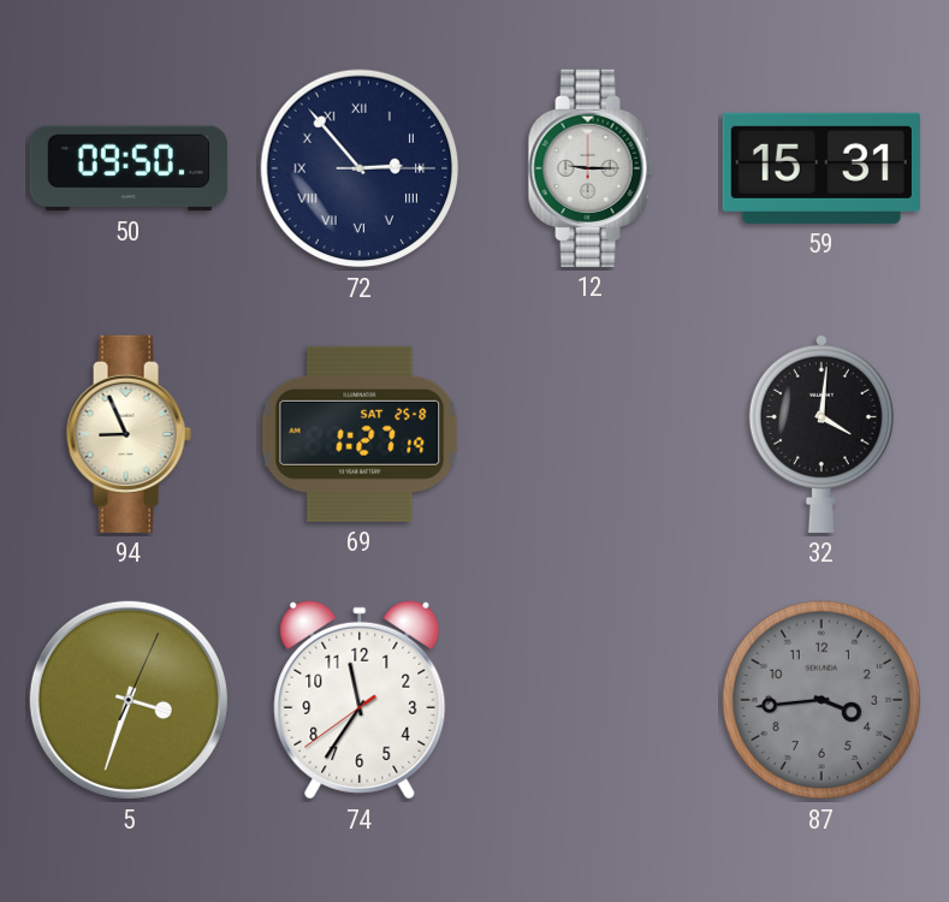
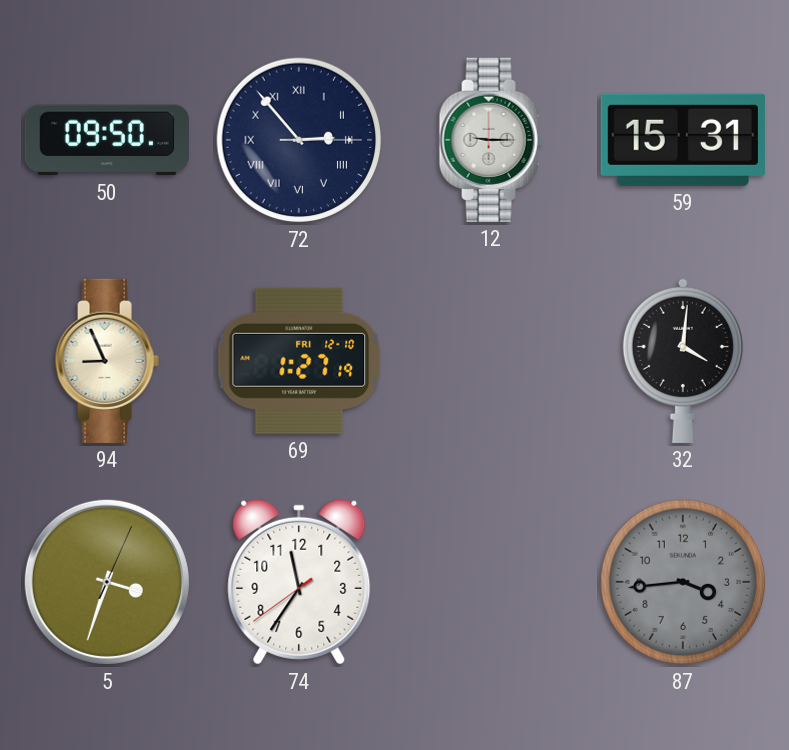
69 date: SAT 25-8 -> FRI 12-10 (299, 361)
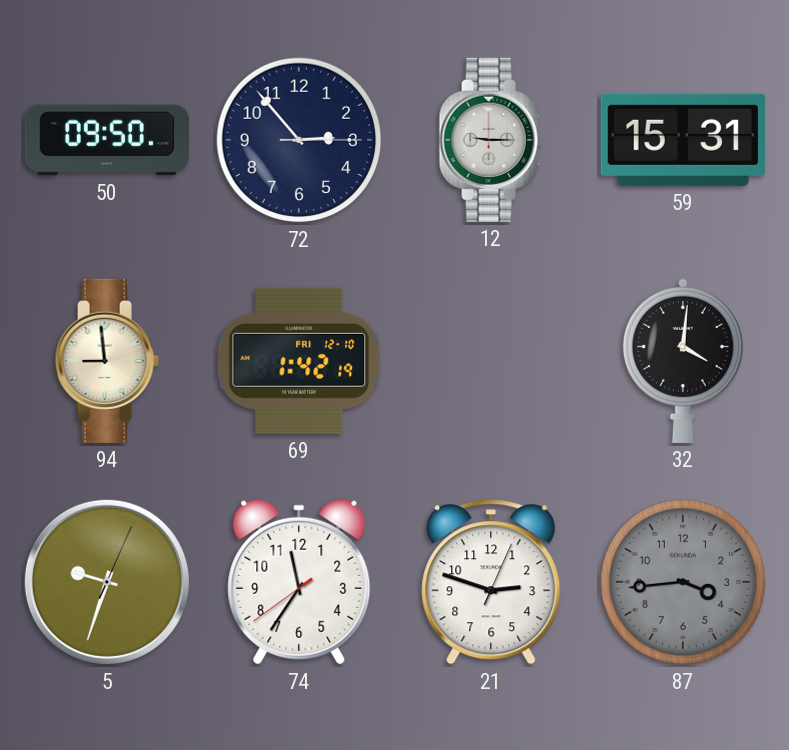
72 numerals: Roman -> Arabic (299, 140)
94: 8:56 -> 8:59 (107, 361)
69: 1:27 -> 1:42 (299, 361)
5: 3:33 -> 9:33 (107, 582)
21: none -> 2:48 (491, 582)
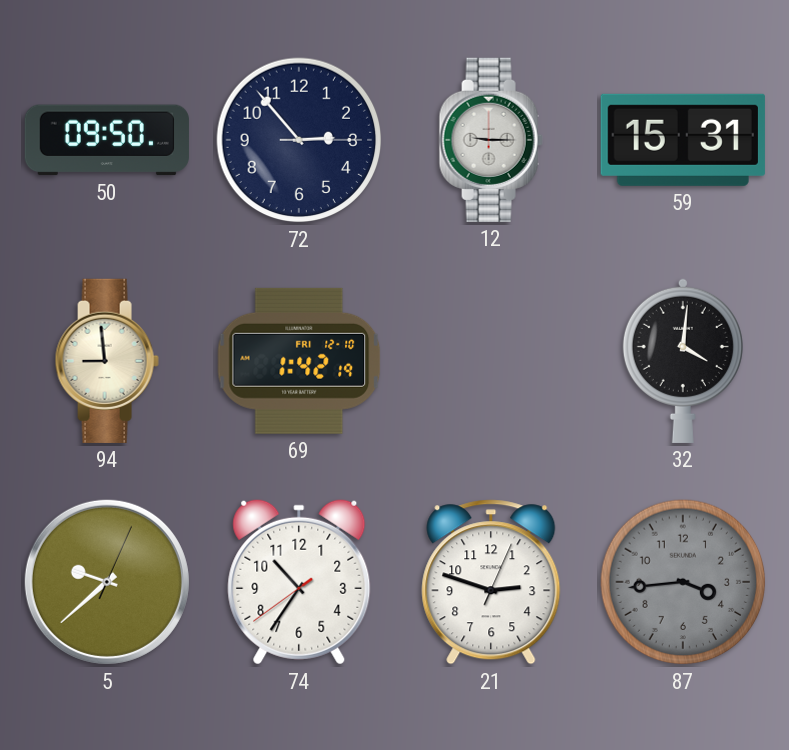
5: 9:33 -> 9:38 (107, 582)
74: 11:35 -> 10:35 (299, 582)
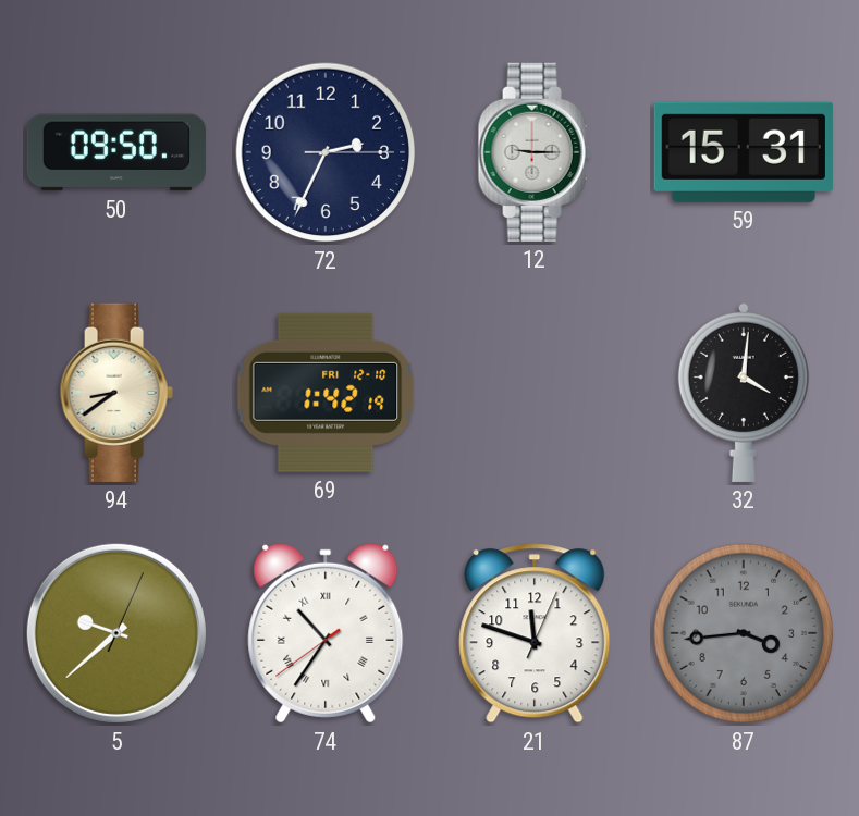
72: 2:53 -> 2:34 (326, 152)
94: 8:59 -> 8:39 (116, 393)
74 numerals: Arabic -> Roman (326, 633)
21: 2:48 -> 11:48 (535, 633)
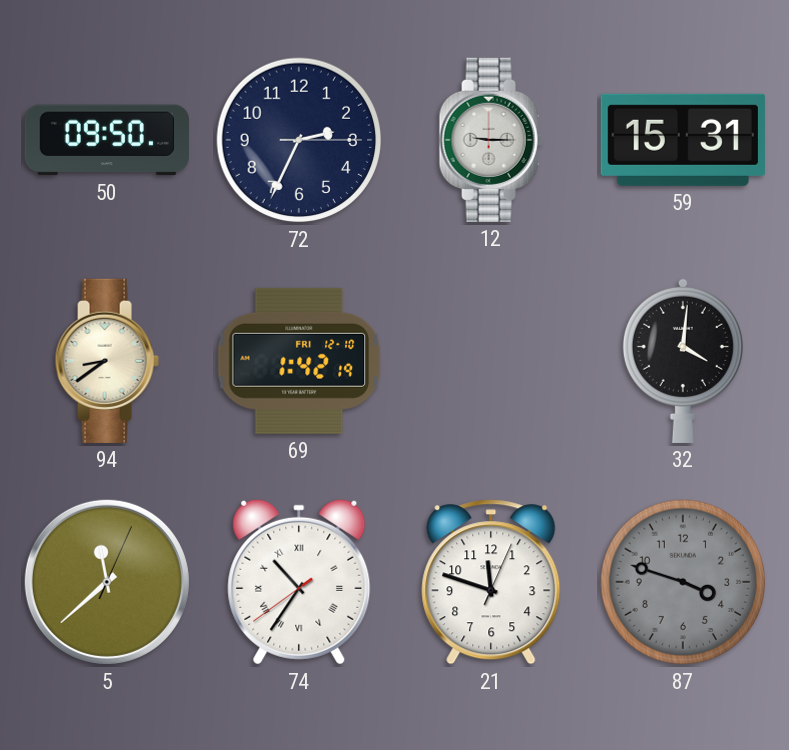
5: 9:38 -> 11:38 (107, 582)
87: 3:44 -> 3:48 (683, 582)
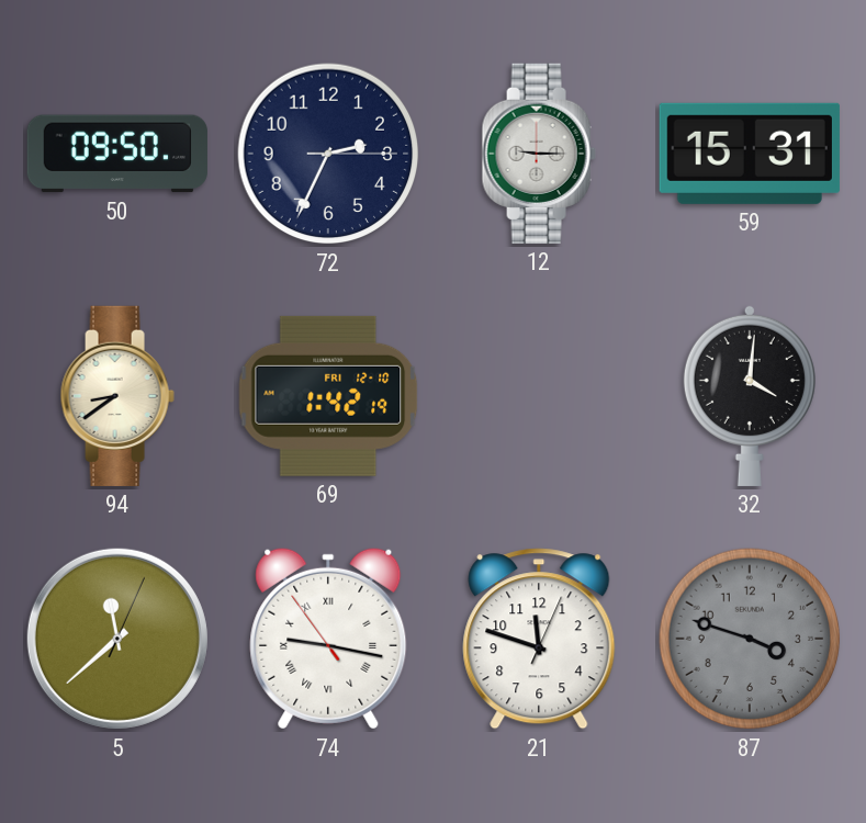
74: 10:35 -> 9:16 (328, 639)
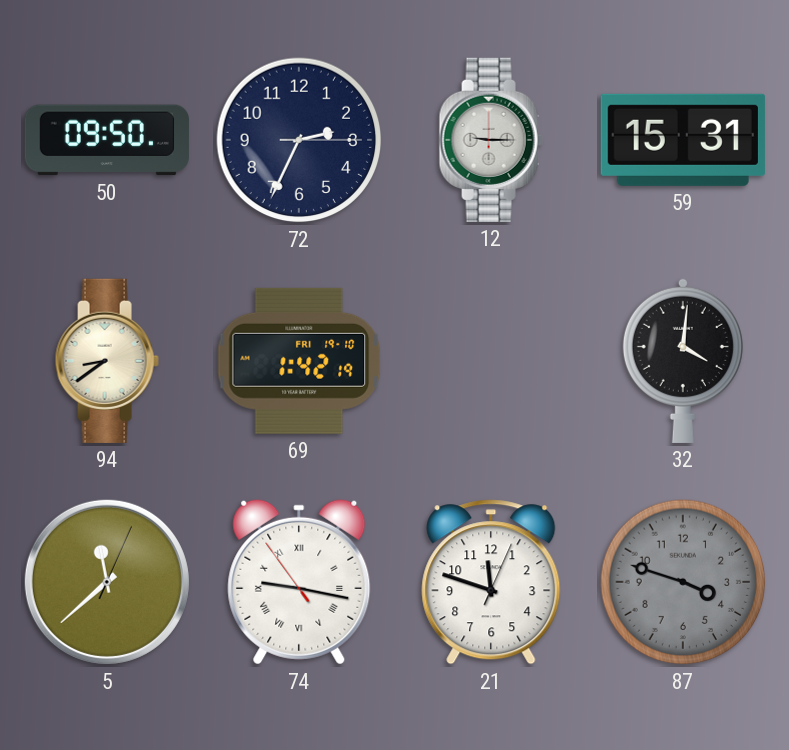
69 date: FRI 12-10 -> FRI 19-10 (299, 361)
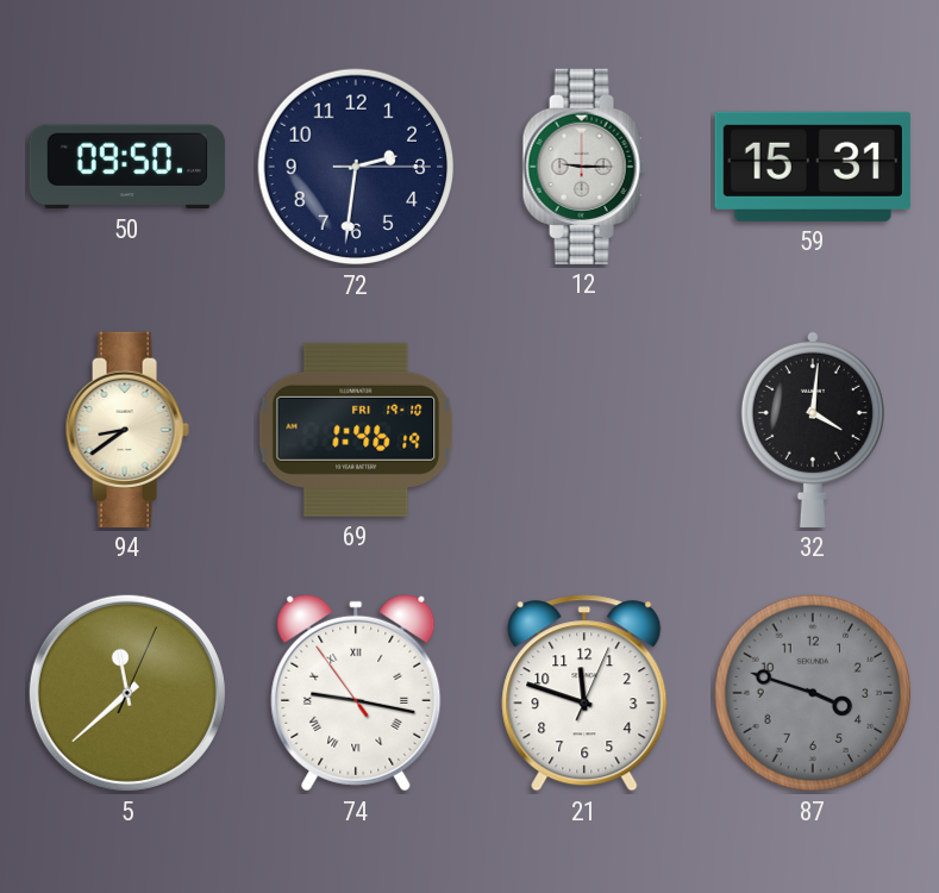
72: 2:34 -> 2:31 (356, 167)
69: 1:42 -> 1:46 (356, 430)
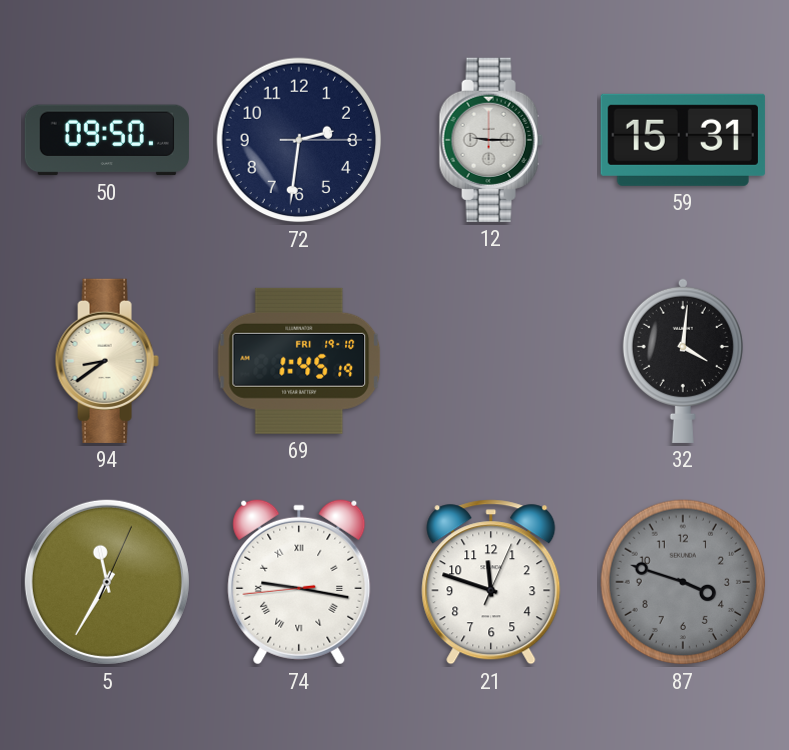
69: 1:46 -> 1:45 (299, 361)
5: 11:38 -> 11:35 (107, 582)
74: 9:16:54 -> 9:16:44 (299, 582)
